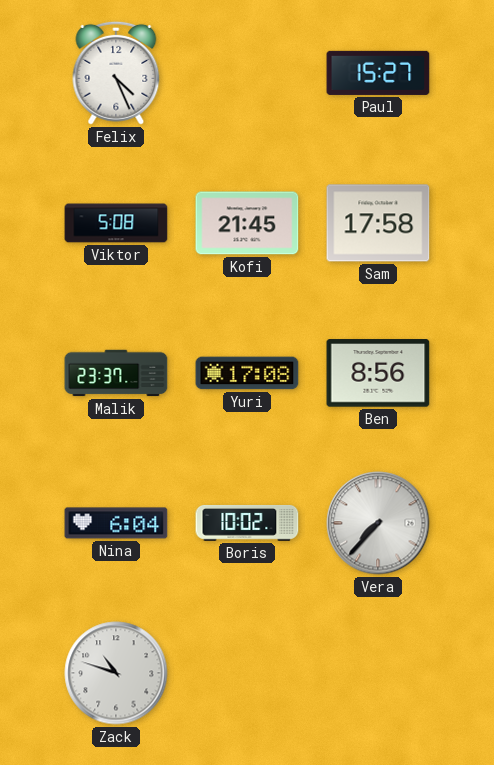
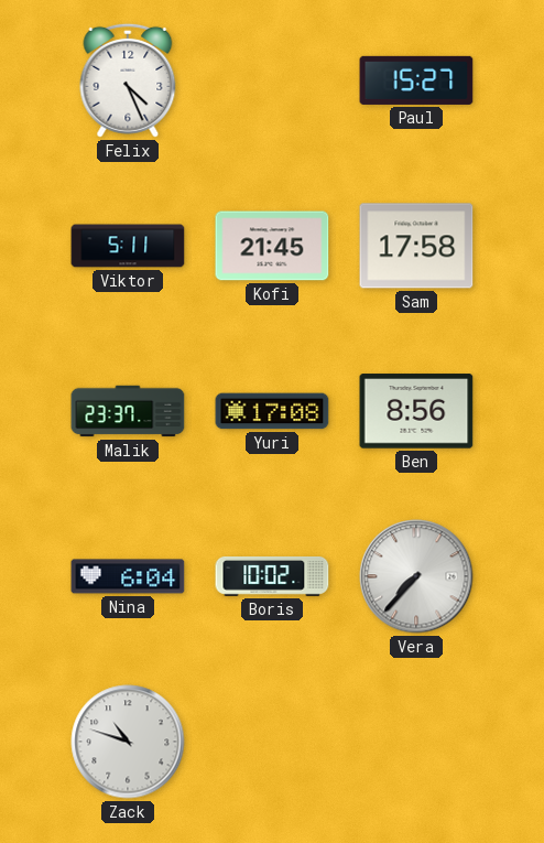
Viktor: 5:08 -> 5:11 (128, 246)
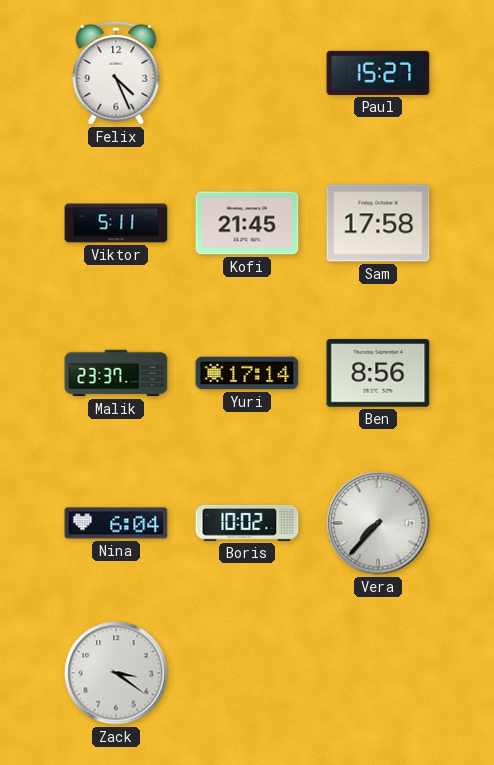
Yuri: 17:08 -> 17:14 (247, 373)
Zack: 10:48 -> 3:21 (116, 673)
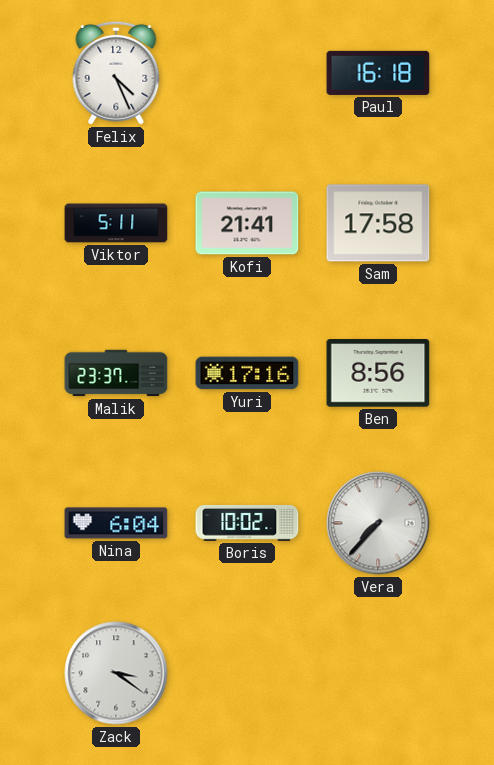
Paul: 15:27 -> 16:18 (378, 73)
Kofi: 21:45 -> 21:41 (247, 223)
Yuri: 17:14 -> 17:16 (247, 373)
